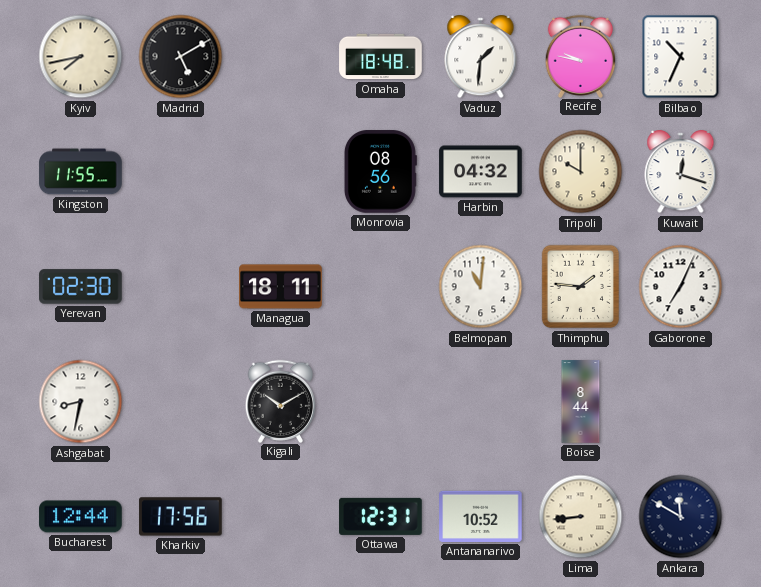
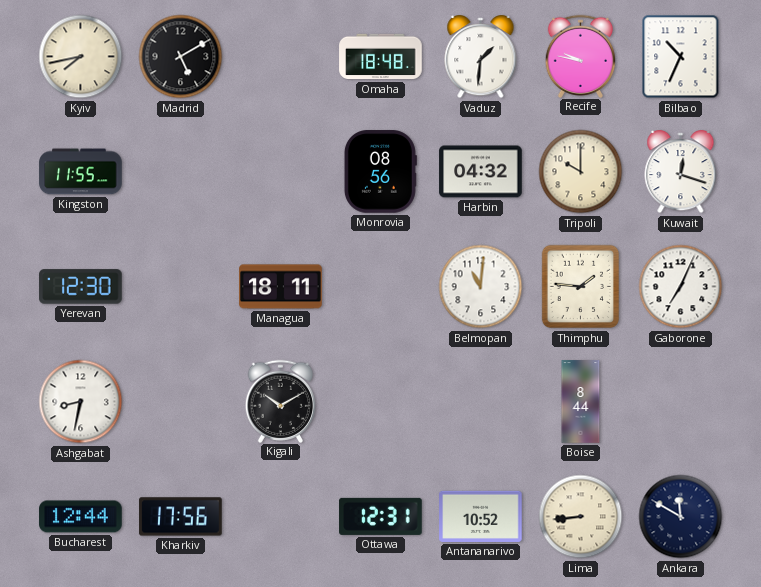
Yerevan: 02:30 -> 12:30 (81, 287)
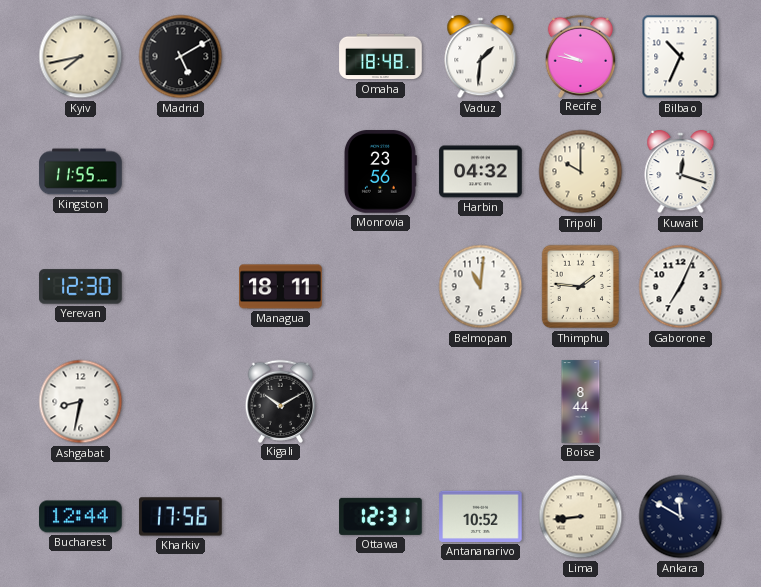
Monrovia: 08:56 -> 23:56 (380, 172)
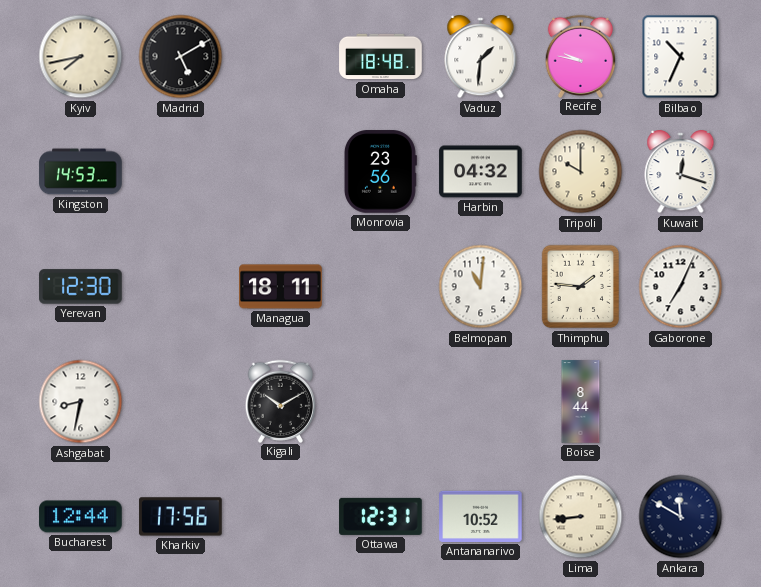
Kingston: 11:55 -> 14:53 (81, 172)
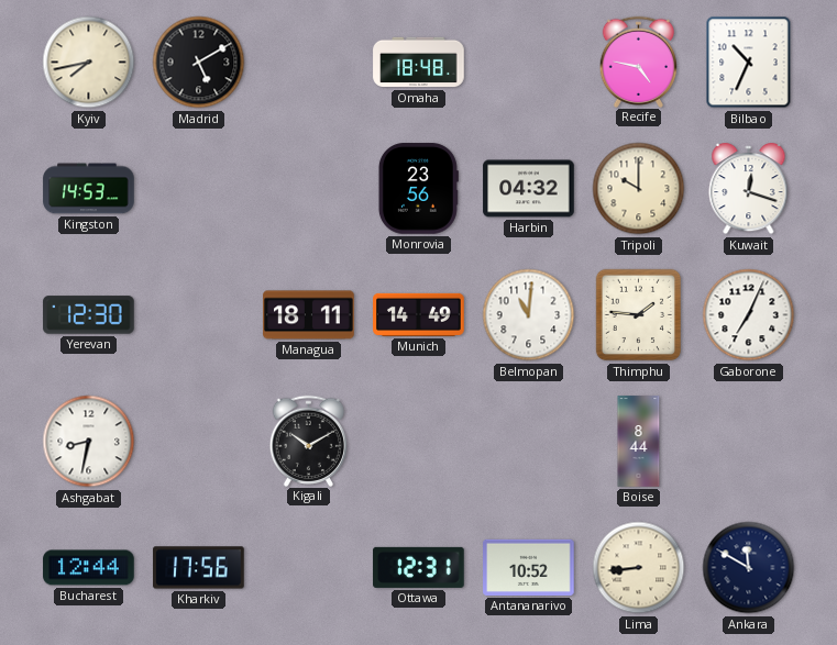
Vaduz: 1:31 -> none (481, 58)
Recife: 9:47 -> 4:47 (639, 62)
Munich: none -> 14:49 (419, 314)
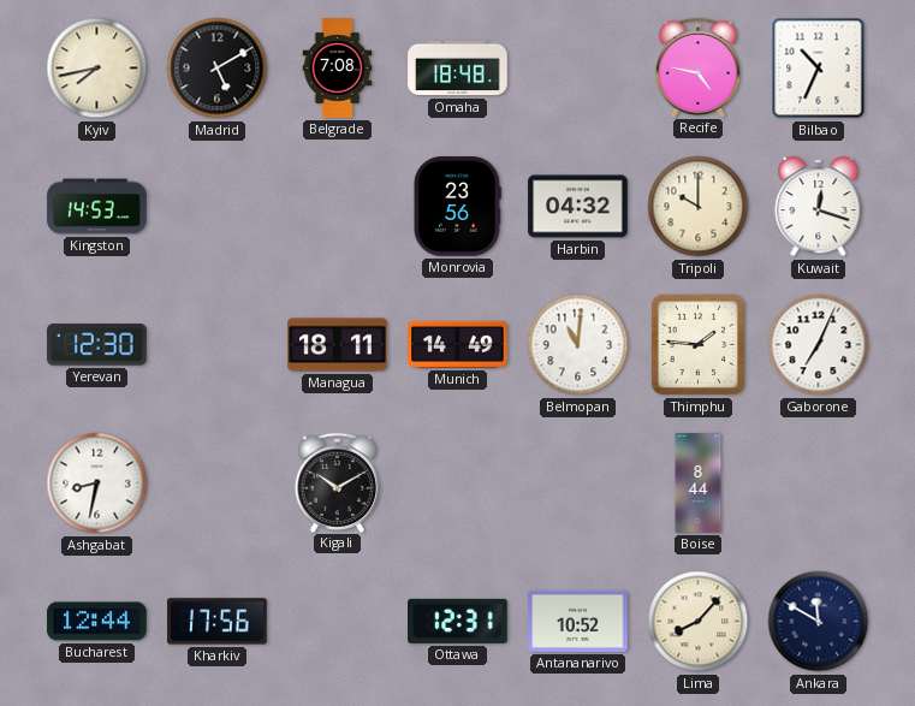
Belgrade: none -> 7:08 (338, 69)
Lima: 8:44 -> 8:07 (699, 622)
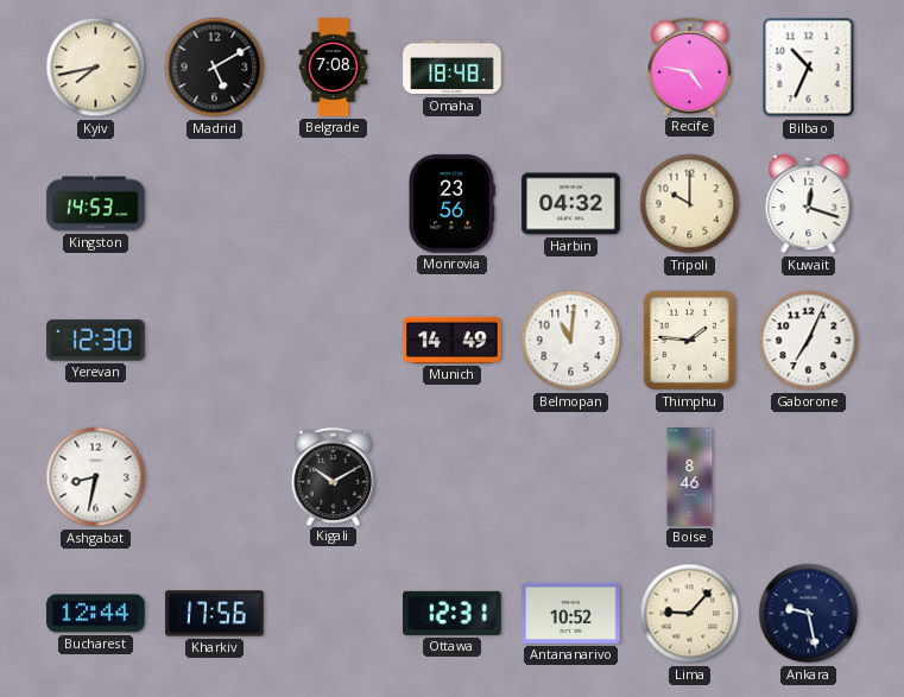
Managua: 18:11 -> none (338, 345)
Boise: 8:44 -> 8:46 (690, 477)
Lima: 8:07 -> 9:07 (690, 614)
Ankara: 11:50 -> 9:28 (809, 614)
